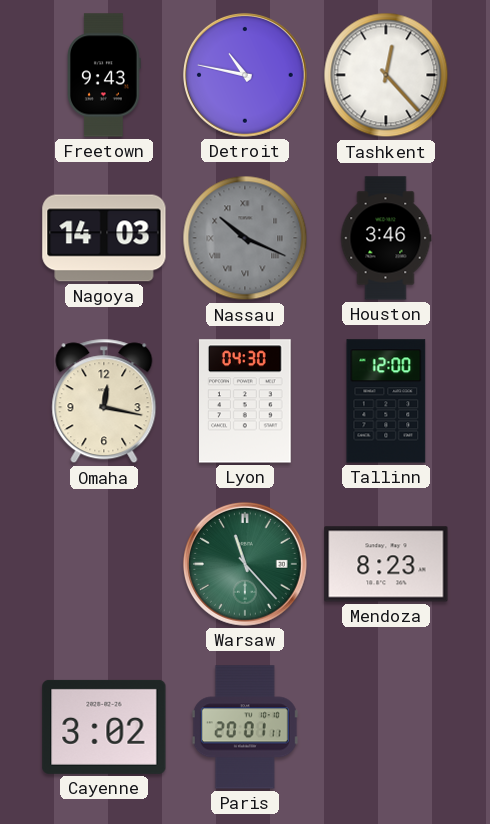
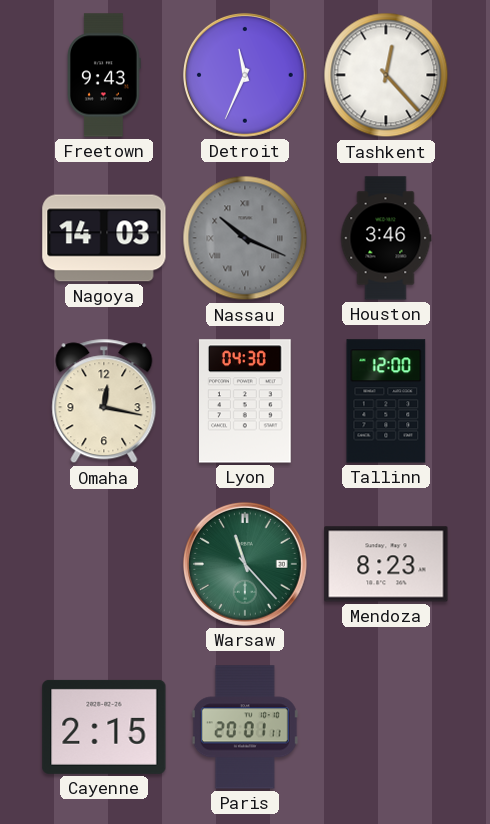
Detroit: 10:47 -> 11:34 (245, 75)
Cayenne: 3:02 -> 2:15 (104, 727)
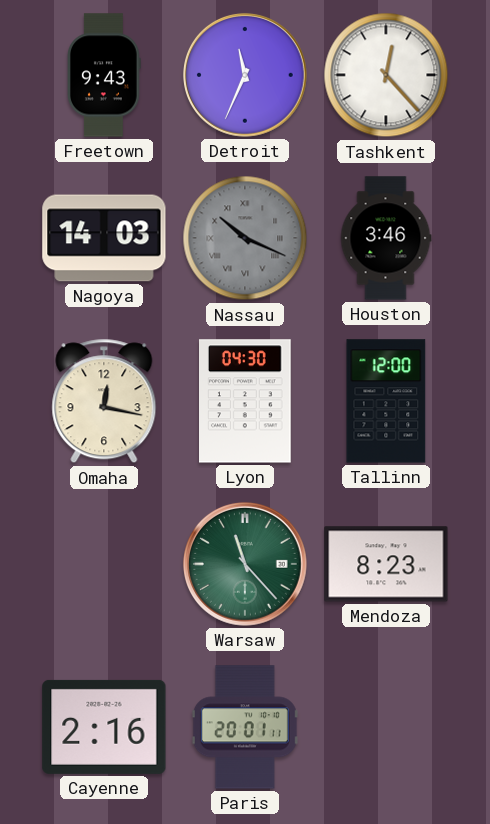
Cayenne: 2:15 -> 2:16 (104, 727)
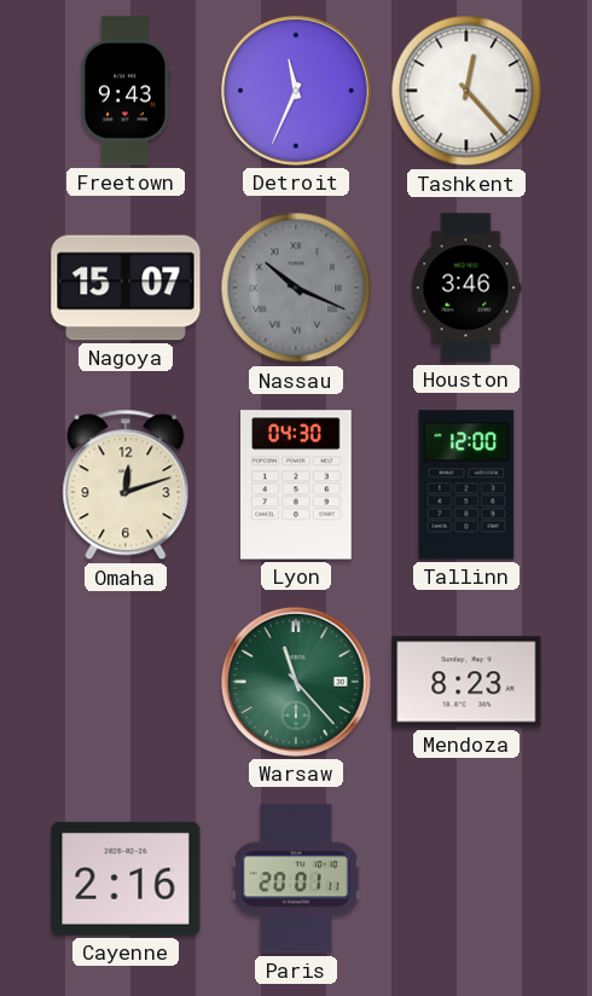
Nagoya: 14:03 -> 15:07 (126, 288)
Omaha: 12:17 -> 12:12 (126, 485)
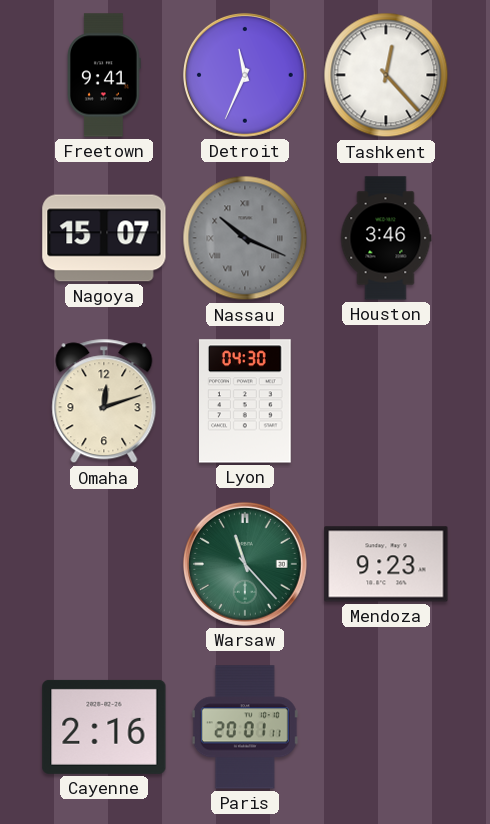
Freetown: 9:43 -> 9:41 (105, 75)
Tallinn: 12:00 -> none (466, 485)
Mendoza: 8:23 -> 9:23 (386, 564)
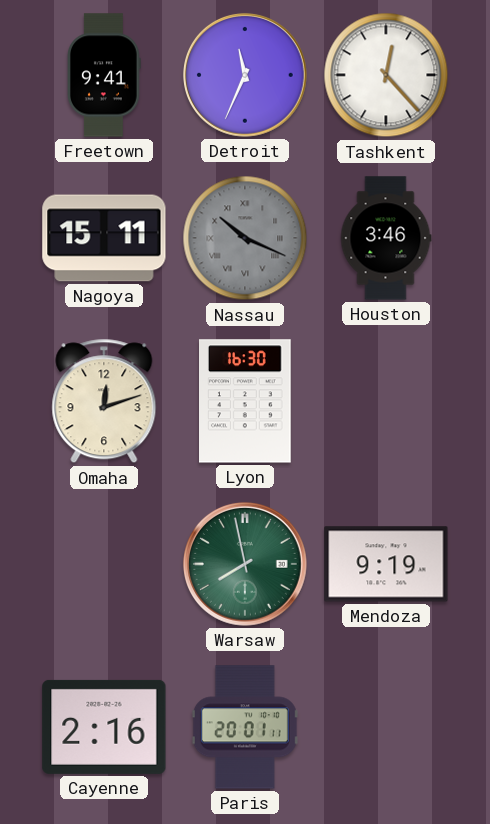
Nagoya: 15:07 -> 15:11 (104, 238)
Lyon: 04:30 -> 16:30 (246, 401)
Warsaw: 11:23 -> 7:58 (245, 564)
Mendoza: 9:23 -> 9:19 (386, 564)
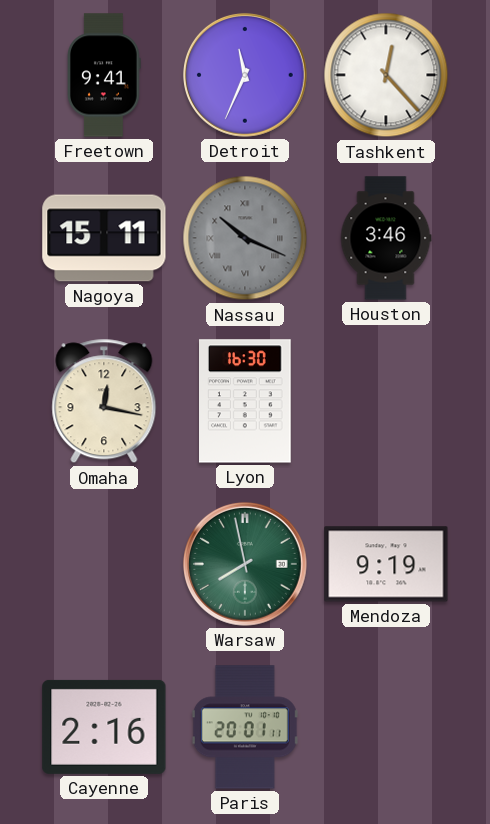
Omaha: 12:12 -> 12:17 (104, 401)
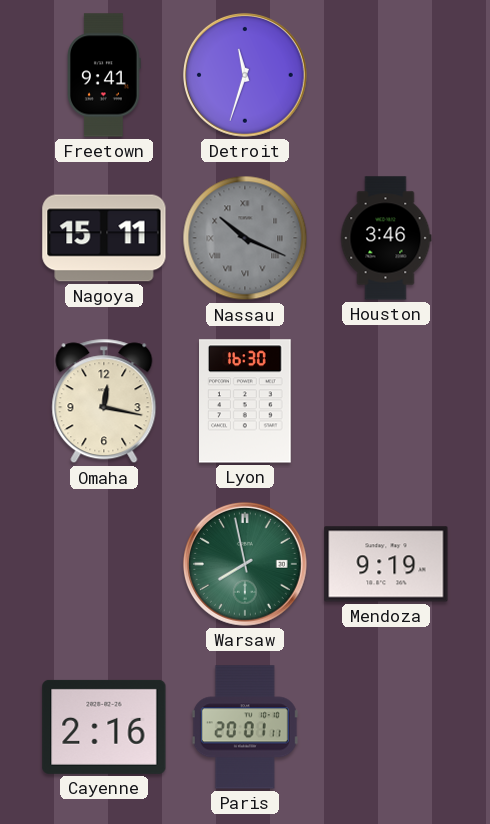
Detroit: 11:34 -> 11:33 (245, 75)
Tashkent: 12:23 -> none (386, 75)
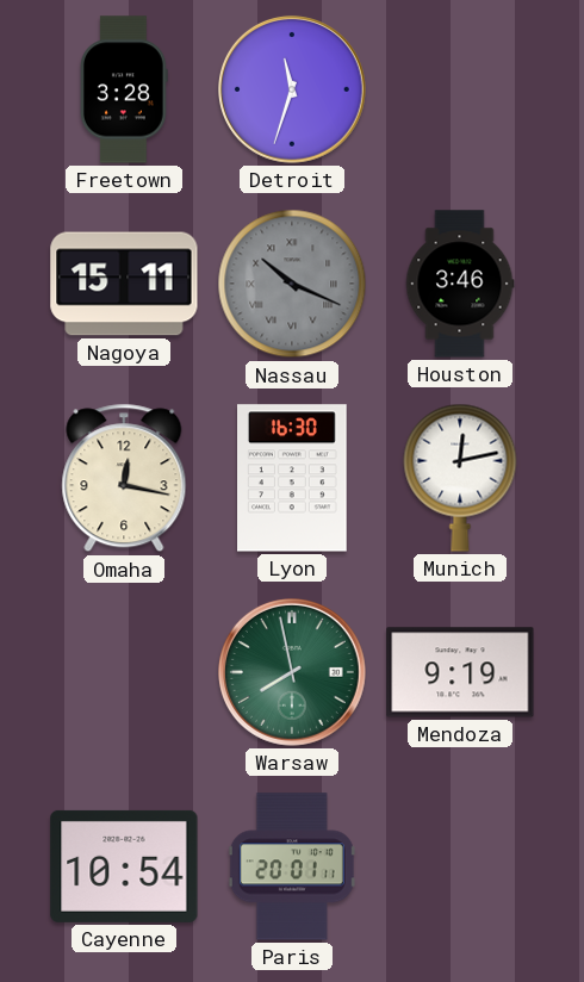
Freetown: 9:41 -> 3:28 (125, 89)
Munich: none -> 12:13 (460, 478)
Cayenne: 2:16 -> 10:54 (124, 866)
